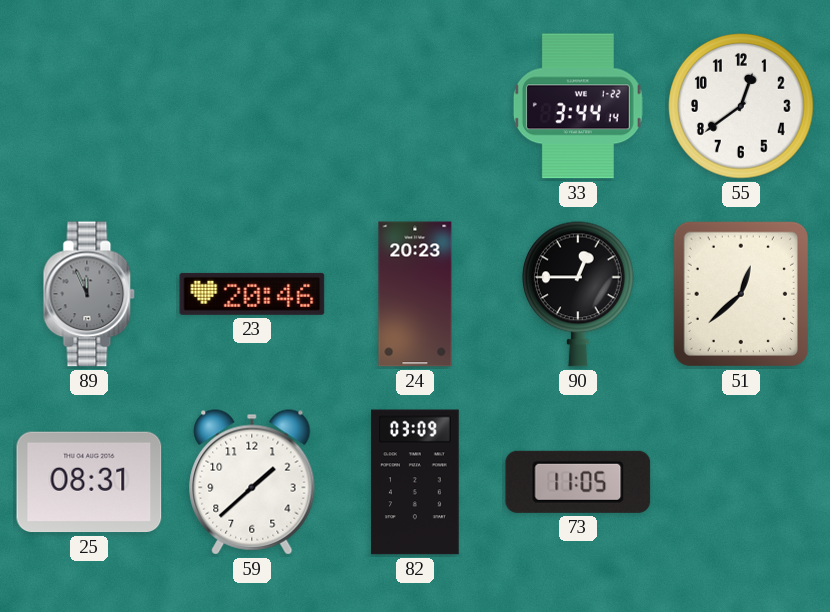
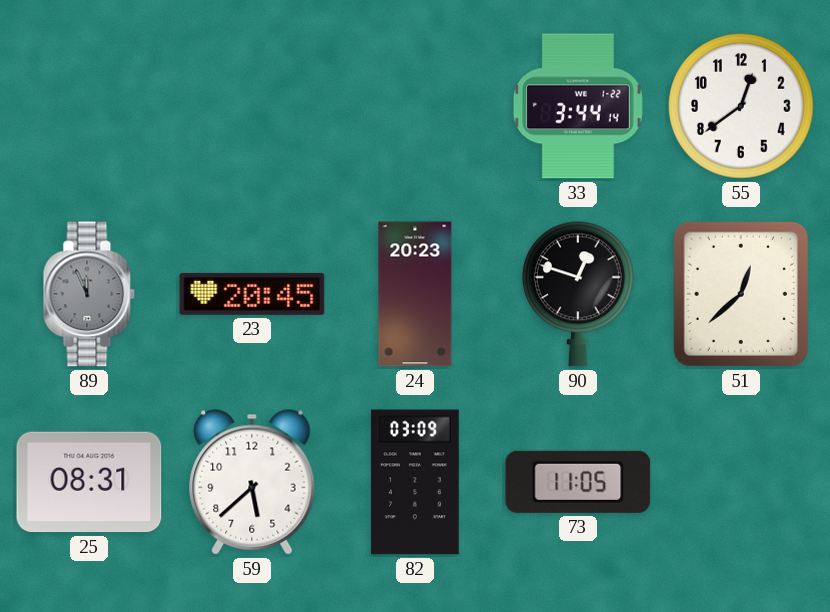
23: 20:46 -> 20:45 (252, 294)
90: 12:45 -> 12:48 (578, 294)
59: 1:38 -> 5:38 (252, 482)
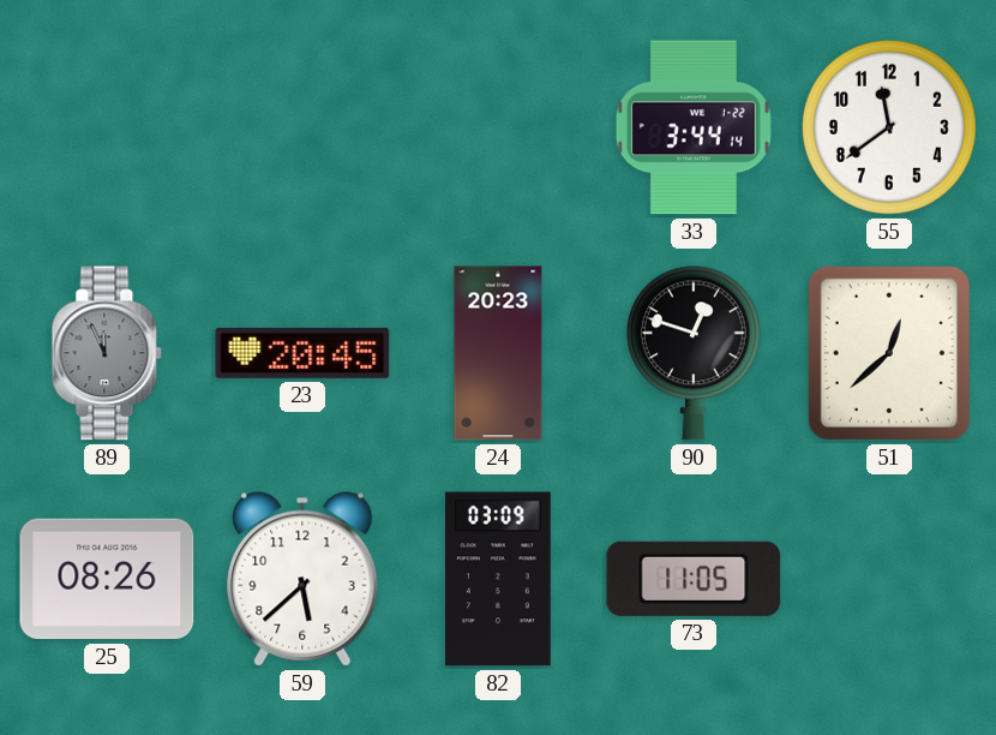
55: 12:39 -> 11:39 (890, 129)
25: 08:31 -> 08:26 (107, 579)
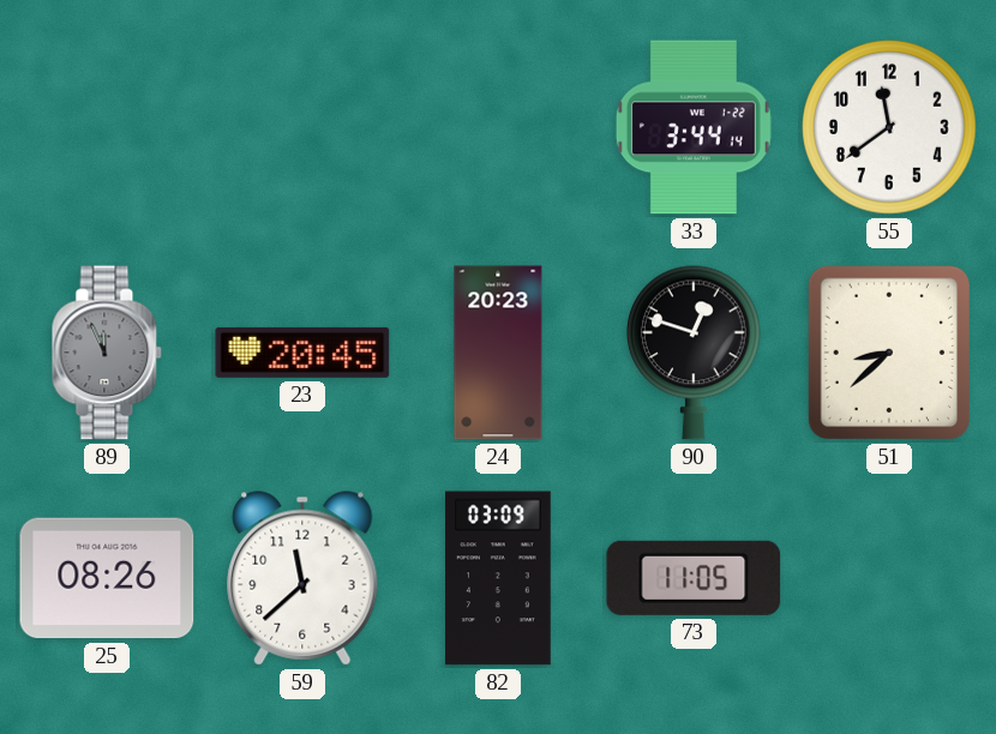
51: 12:38 -> 8:38 (889, 353)
59: 5:38 -> 11:38 (302, 578)
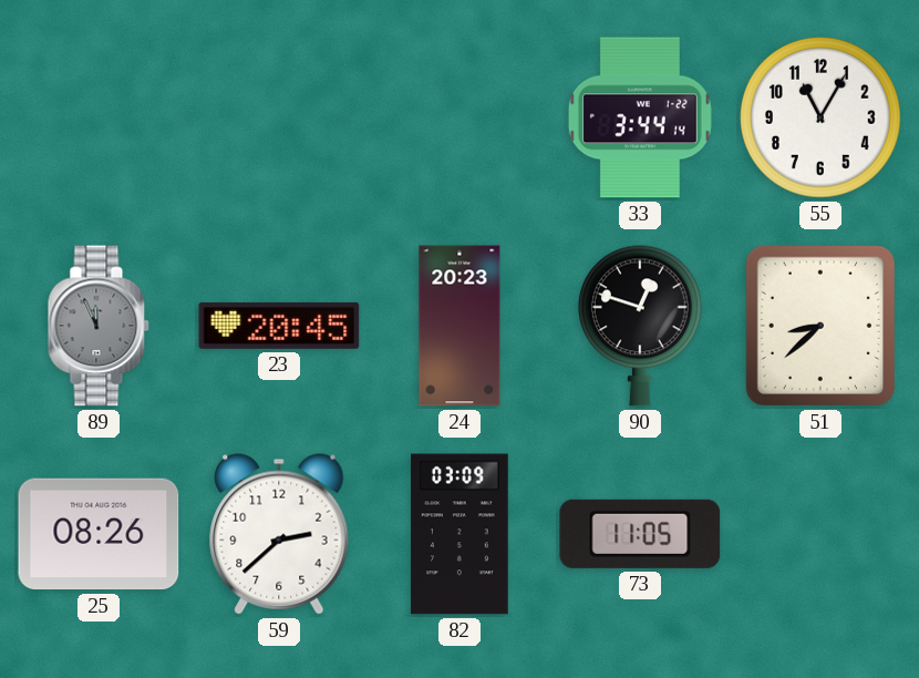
55: 11:39 -> 11:05 (822, 119)
59: 11:38 -> 2:38 (279, 534)
